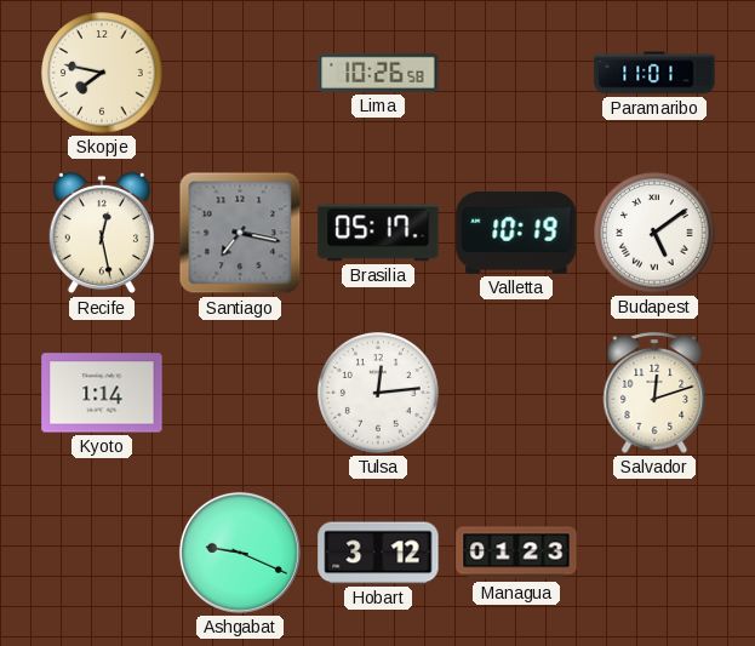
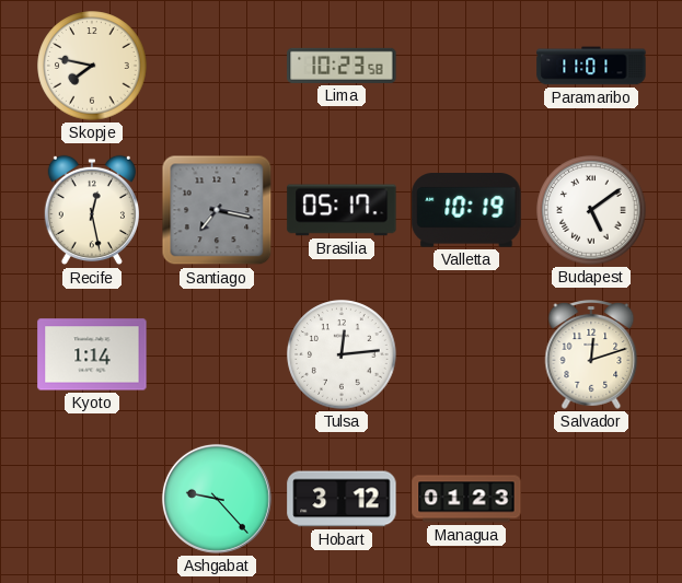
Lima: 10:26 -> 10:23 (342, 66)
Ashgabat: 9:19 -> 9:23 (217, 499)
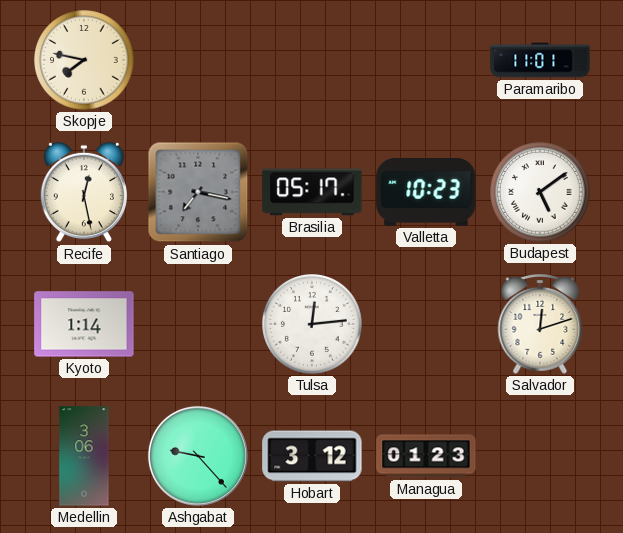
Lima: 10:23 -> none (342, 66)
Valletta: 10:19 -> 10:23 (426, 193)
Medellin: none -> 3:06 (84, 456)
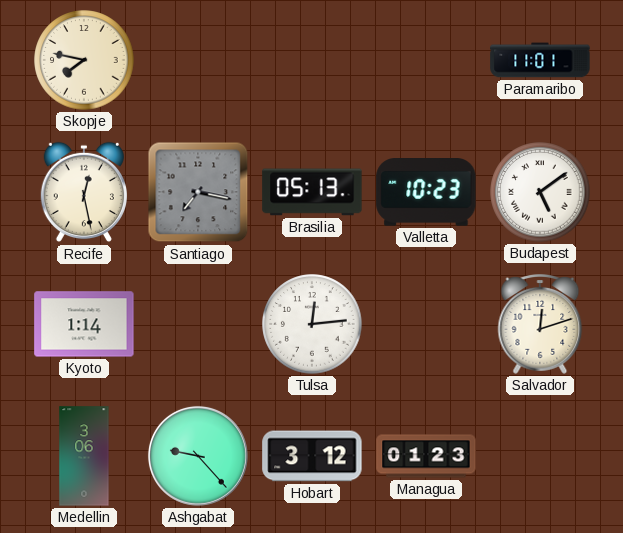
Brasilia: 05:17 -> 05:13 (312, 192)
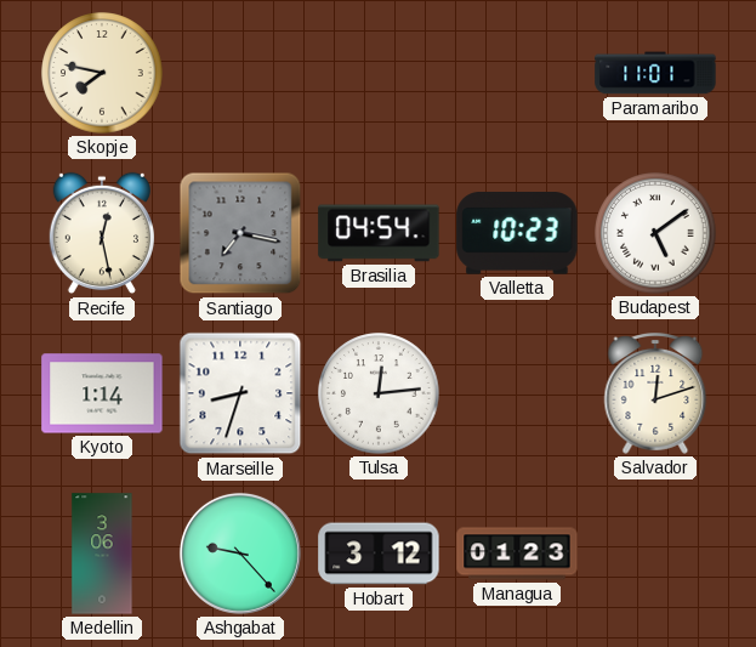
Brasilia: 05:13 -> 04:54 (379, 233)
Marseille: none -> 8:33 (240, 393)
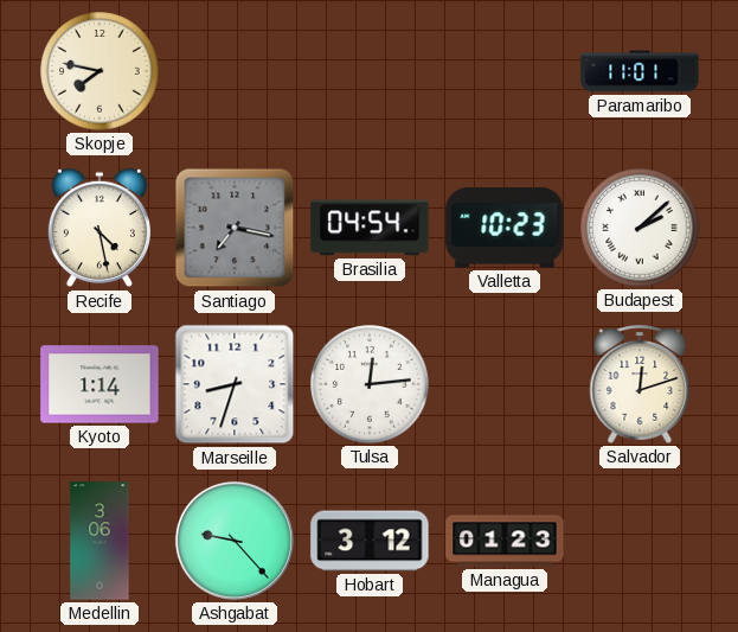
Recife: 12:28 -> 4:28 (100, 228)
Budapest: 5:09 -> 2:08 (640, 228)
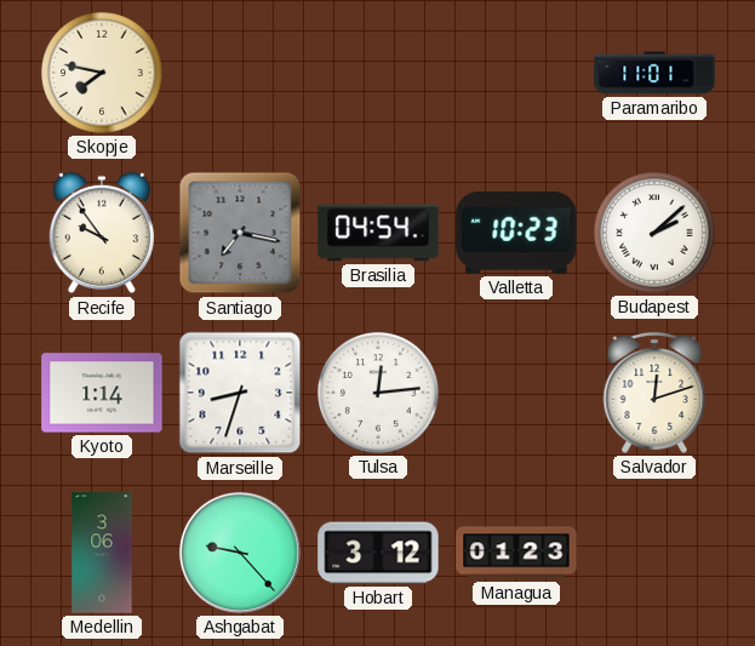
Recife: 4:28 -> 9:54 (102, 233)
